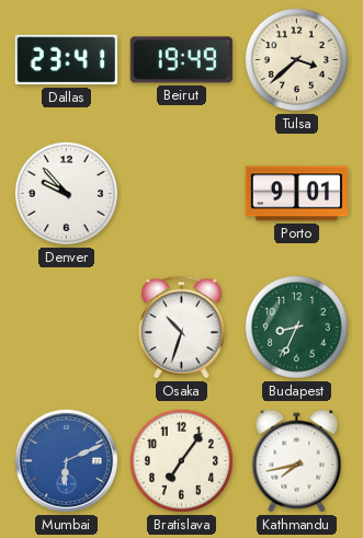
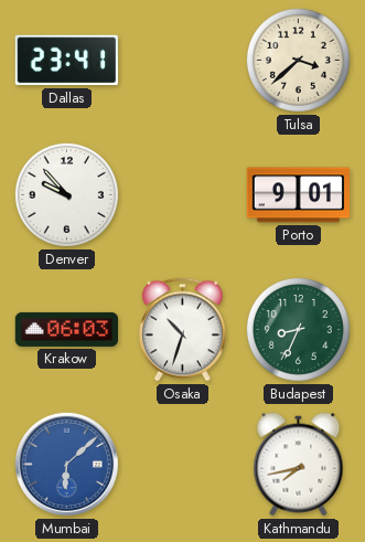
Beirut: 19:49 -> none (181, 60)
Krakow: none -> 06:03 (66, 329)
Mumbai: 6:11 -> 6:08 (66, 464)
Bratislava: 7:06 -> none (181, 460)
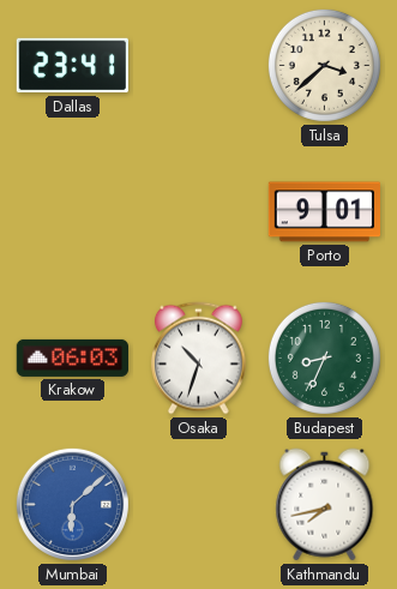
Denver: 9:53 -> none (66, 194)
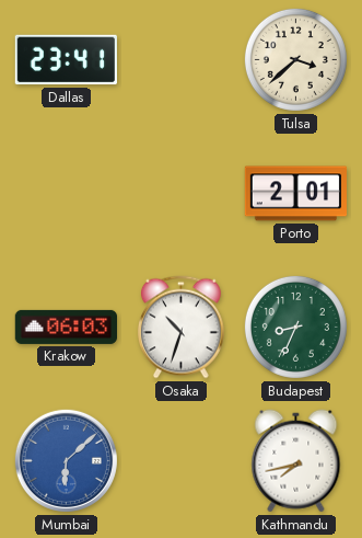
Porto: 9:01 -> 2:01 (295, 194)
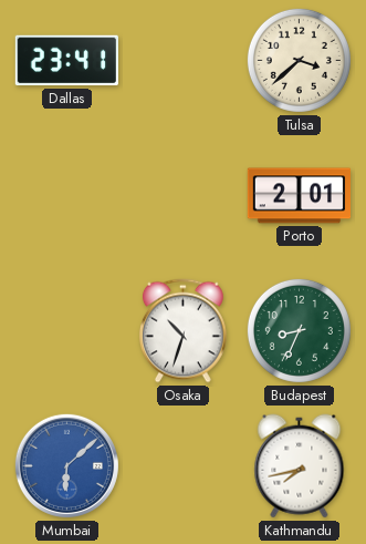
Krakow: 06:03 -> none (66, 327)
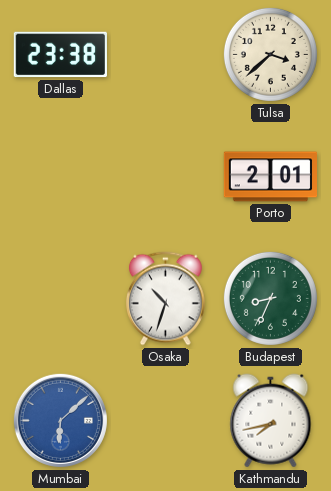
Dallas: 23:41 -> 23:38 (60, 55)
